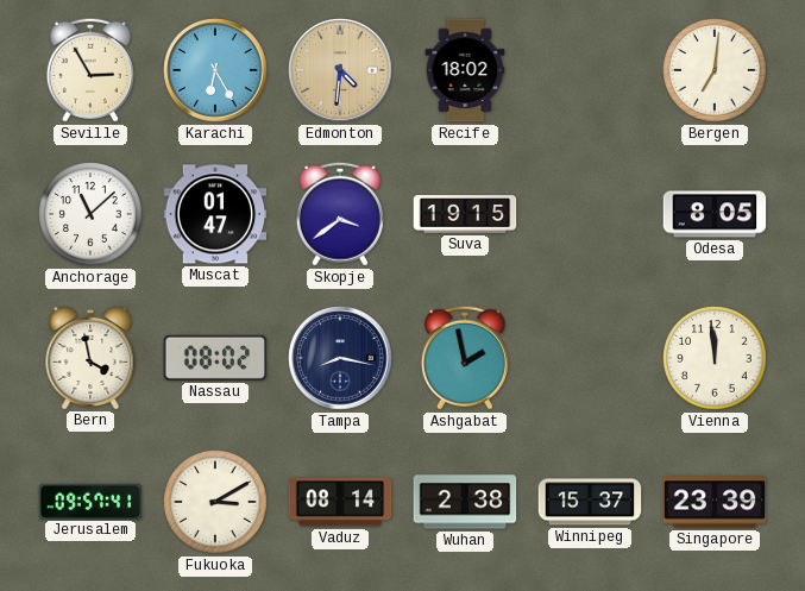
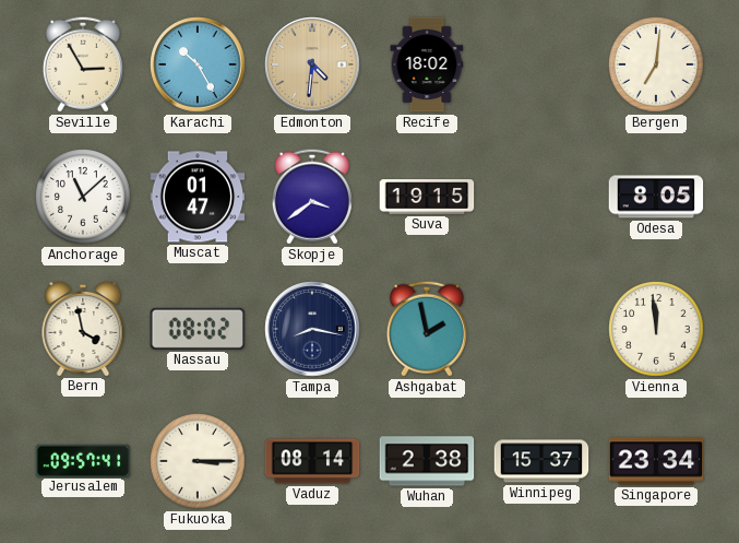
Karachi: 6:25 -> 10:25 (198, 64)
Fukuoka: 3:10 -> 3:15 (198, 461)
Singapore: 23:39 -> 23:34 (656, 461)
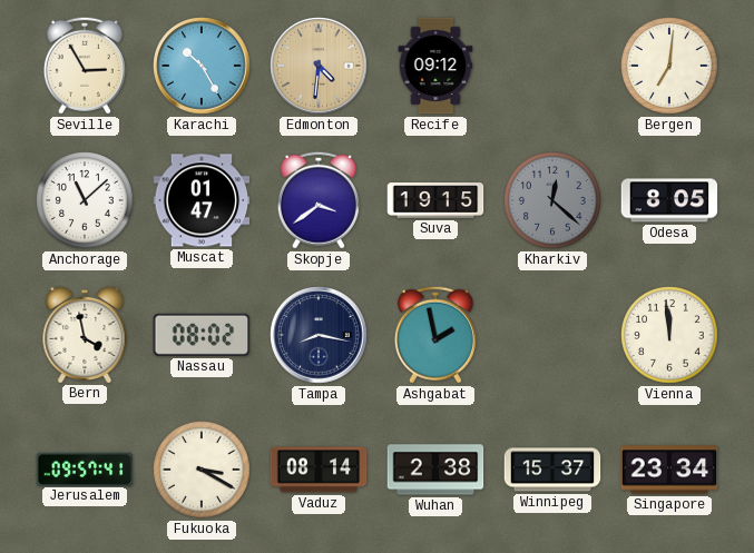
Recife: 18:02 -> 09:12 (435, 66)
Kharkiv: none -> 12:22 (552, 200)
Fukuoka: 3:15 -> 3:20 (202, 470)
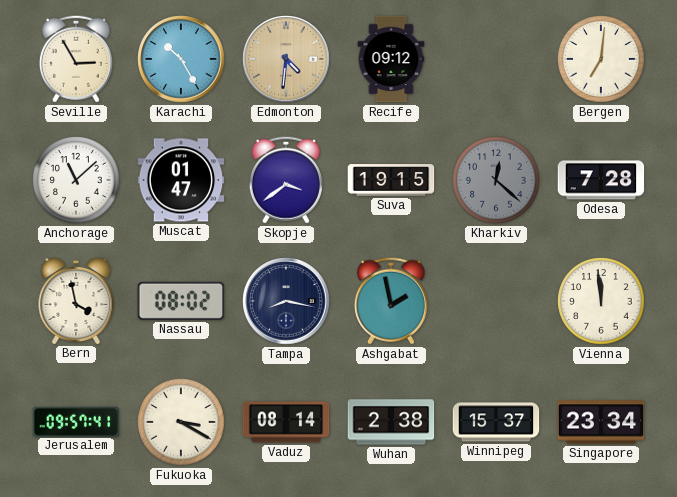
Odesa: 8:05 -> 7:28 (601, 180)
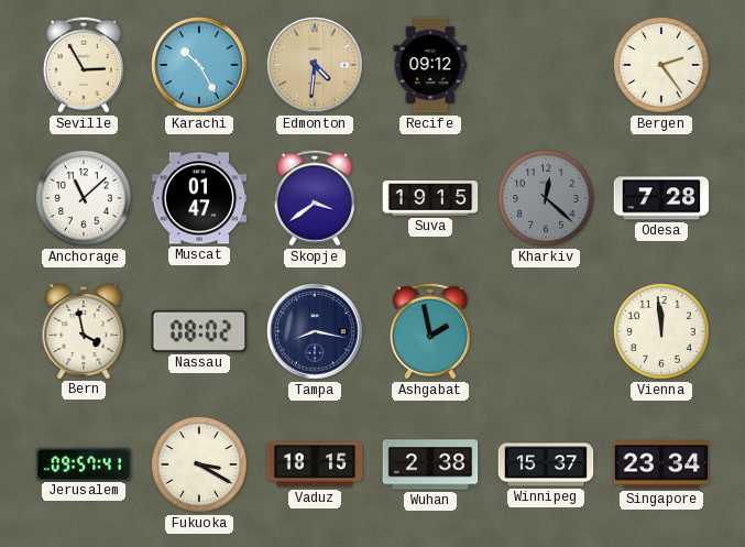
Bergen: 7:01 -> 2:24 (661, 65)
Vaduz: 08:14 -> 18:15 (315, 464)
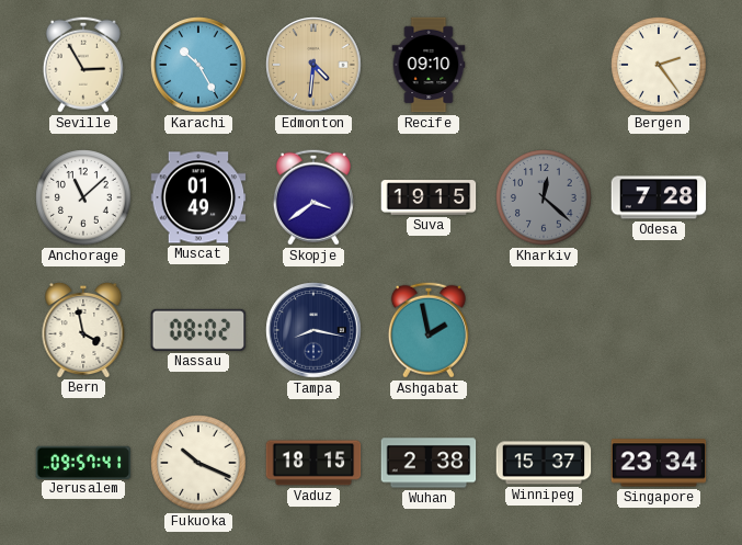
Recife: 09:12 -> 09:10 (429, 65)
Muscat: 01:47 -> 01:49 (198, 197)
Vienna: 11:59 -> none (661, 331)
Fukuoka: 3:20 -> 10:19 (198, 463)
